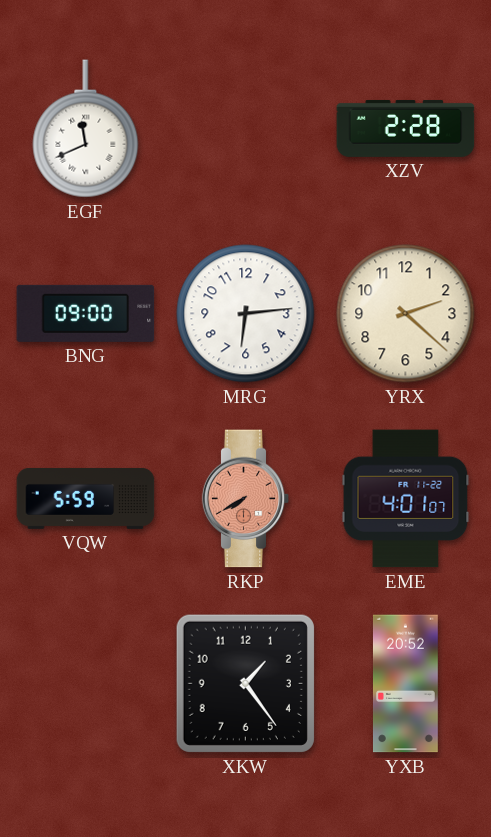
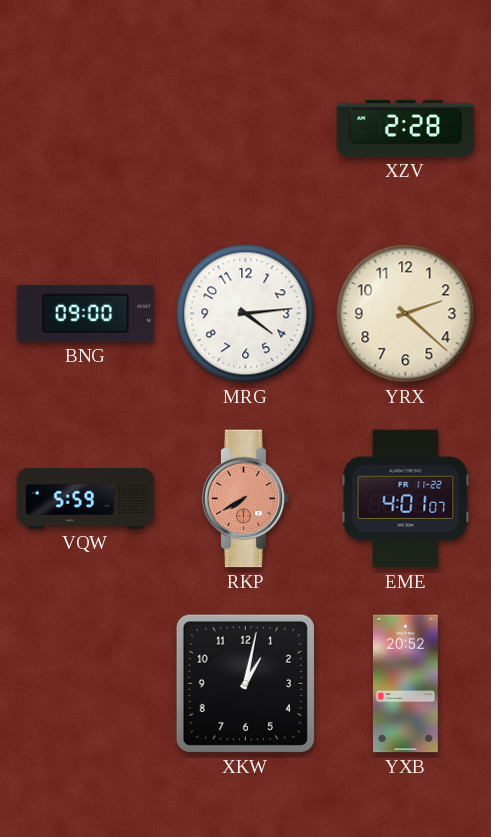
EGF: 11:41 -> none (86, 129)
MRG: 6:14 -> 4:14 (246, 314)
XKW: 1:24 -> 1:02 (245, 683)
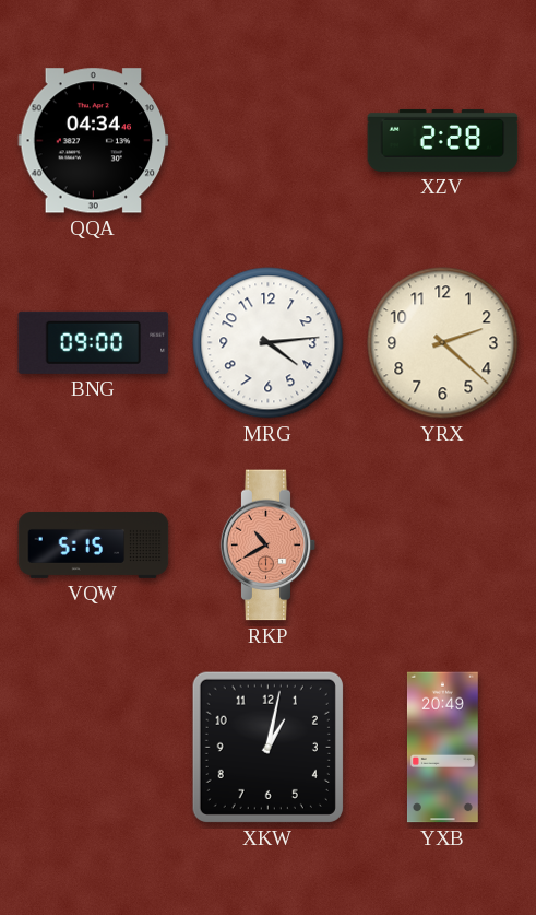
QQA: none -> 04:34 (94, 141)
VQW: 5:59 -> 5:15 (94, 544)
RKP: 7:40 -> 10:40 (269, 546)
EME: 4:01 -> none (406, 499)
YXB: 20:52 -> 20:49 (442, 748)
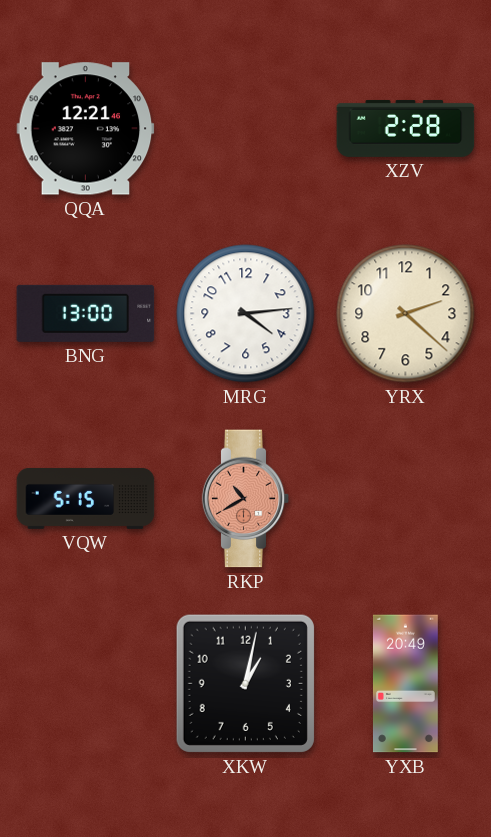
QQA: 04:34 -> 12:21 (86, 129)
BNG: 09:00 -> 13:00 (86, 313)
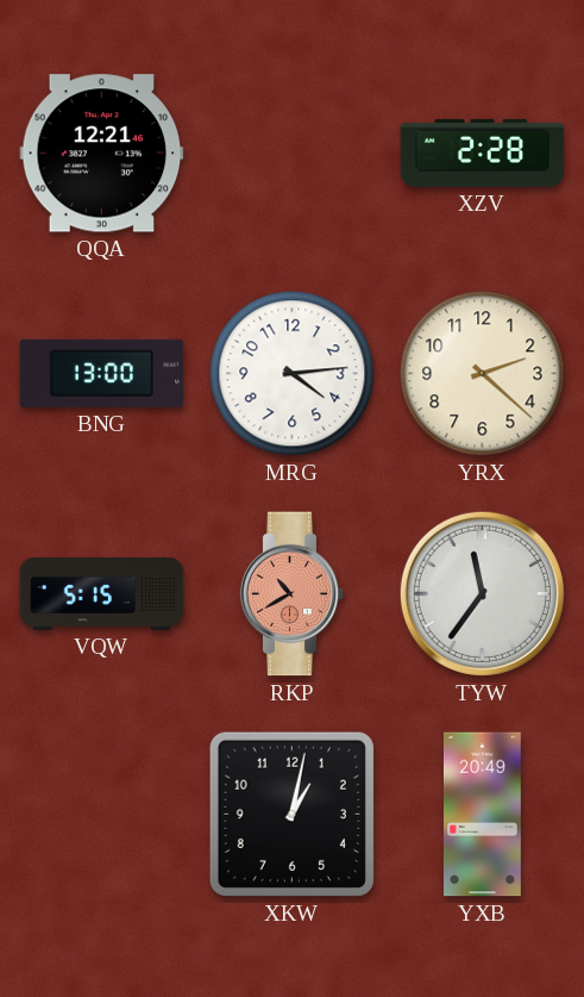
TYW: none -> 11:36 (482, 593)
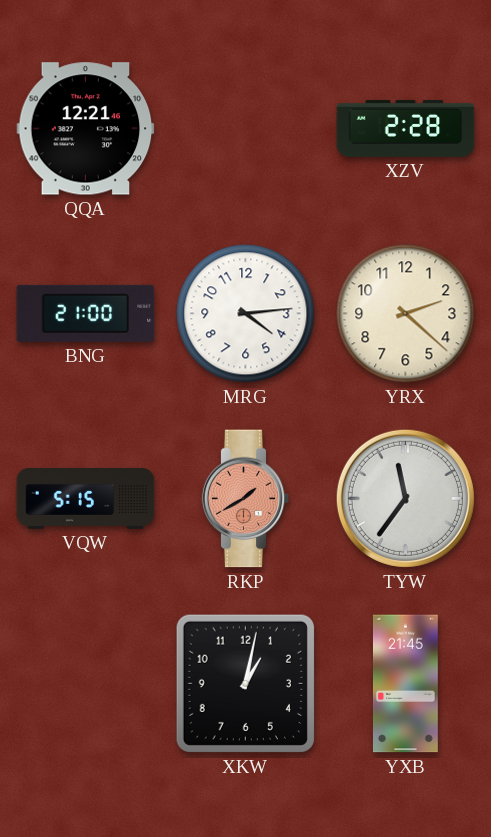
BNG: 13:00 -> 21:00 (86, 313)
RKP: 10:40 -> 1:40 (246, 499)
YXB: 20:49 -> 21:45 (405, 684)
